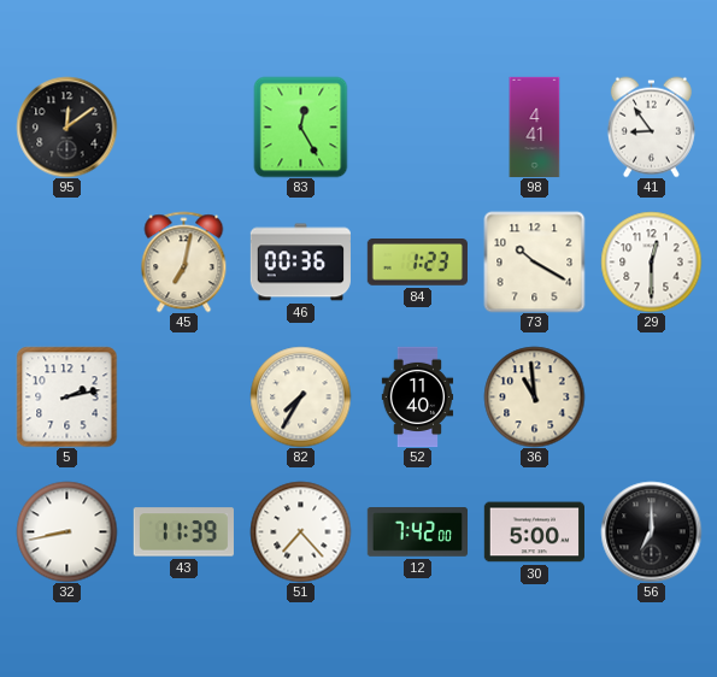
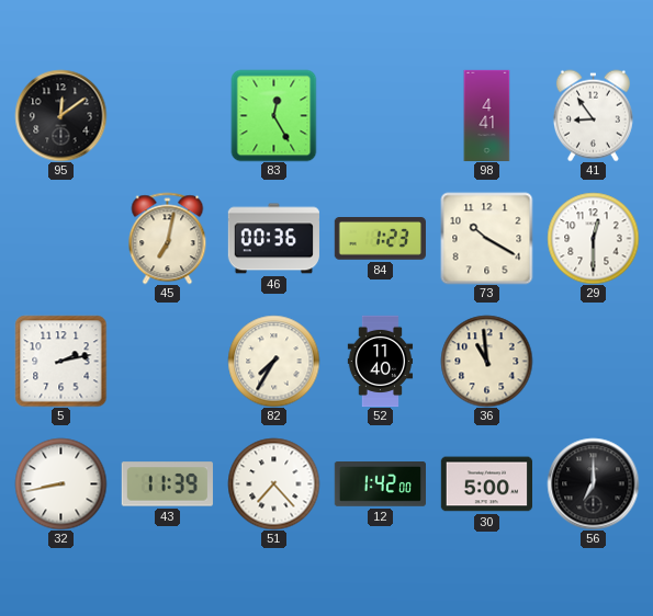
12: 7:42 -> 1:42 (380, 484)
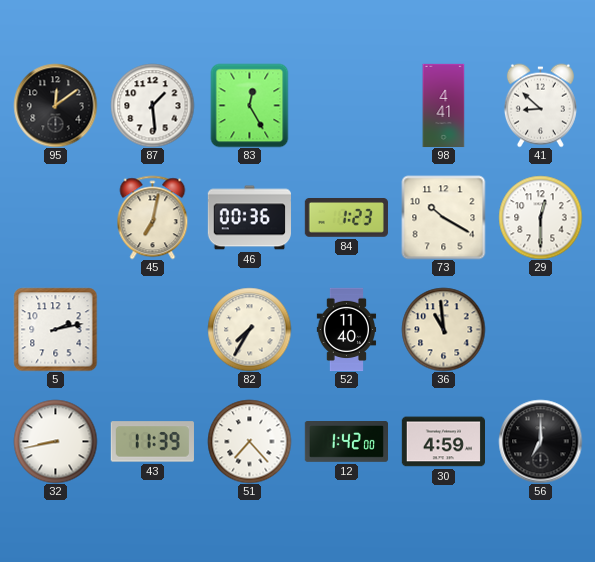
87: none -> 1:29 (152, 105)
41: 8:54 -> 8:52 (540, 105)
30: 5:00 -> 4:59 (443, 442)
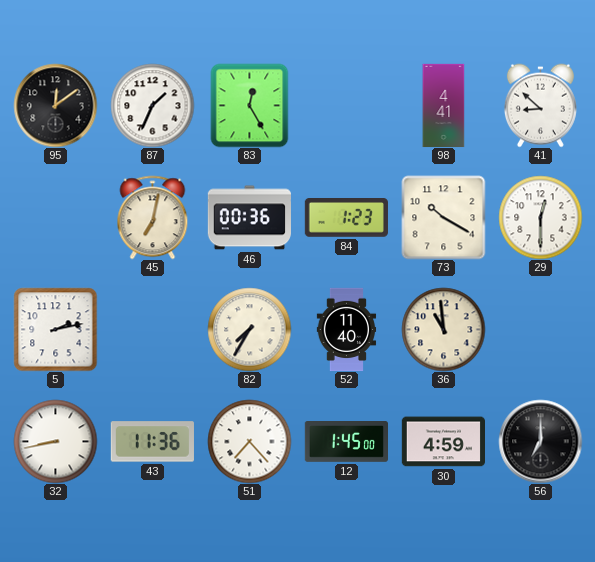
87: 1:29 -> 1:34 (152, 105)
43: 11:39 -> 11:36 (152, 442)
12: 1:42 -> 1:45 (346, 442)
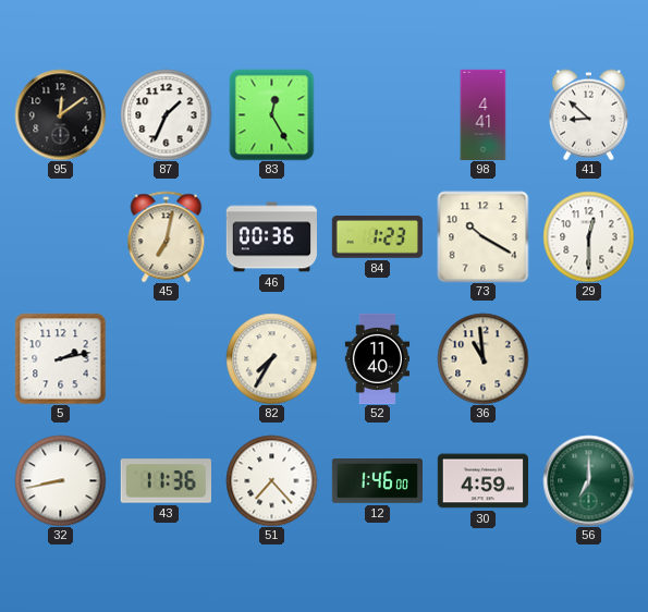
12: 1:45 -> 1:46 (377, 481)
56 dial: black -> green (588, 480)
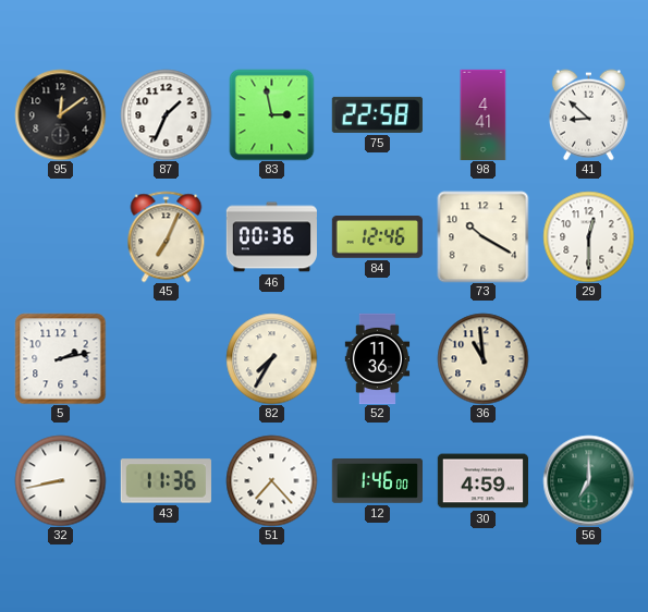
83: 12:25 -> 2:58 (272, 114)
75: none -> 22:58 (377, 114)
45: 7:02 -> 7:04 (167, 236)
84: 1:23 -> 12:46 (377, 237)
52: 11:40 -> 11:36 (378, 358)
